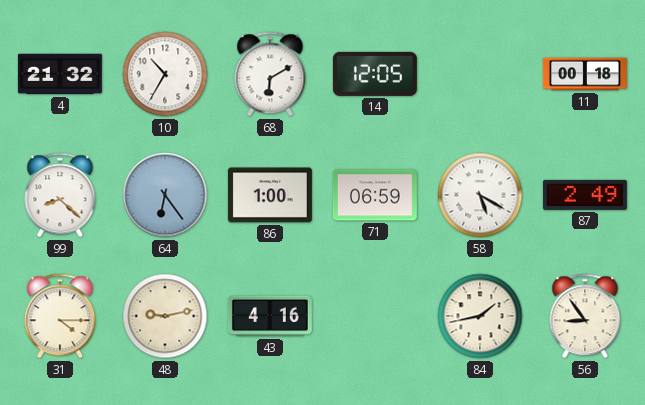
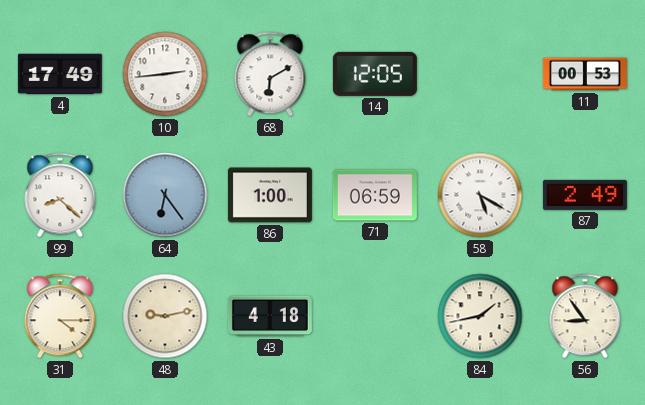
4: 21:32 -> 17:49 (60, 74)
10: 10:35 -> 2:44 (165, 74)
11: 00:18 -> 00:53 (585, 74)
43: 4:16 -> 4:18 (270, 316)
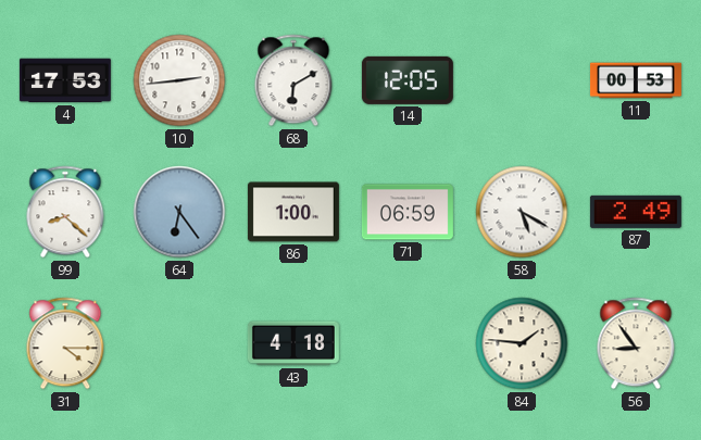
4: 17:49 -> 17:53 (65, 80)
48: 9:13 -> none (165, 316)
84: 1:43 -> 1:46 (522, 343)
